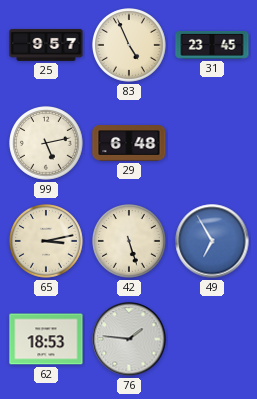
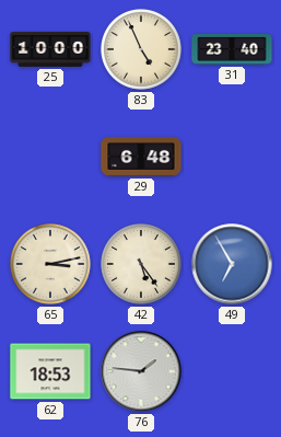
25: 9:57 -> 10:00 (50, 49)
31: 23:45 -> 23:40 (232, 50)
99: 5:13 -> none (47, 144)
42: 5:27 -> 5:24 (142, 265)
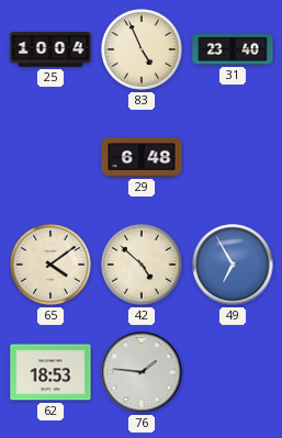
25: 10:00 -> 10:04 (50, 49)
65: 3:13 -> 4:09 (52, 266)
42: 5:24 -> 4:52 (143, 266)
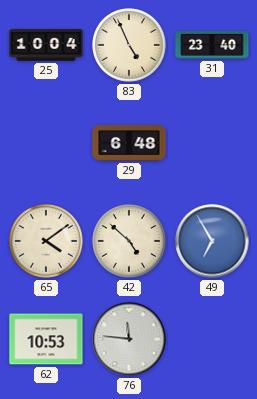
62: 18:53 -> 10:53 (46, 339)
76: 1:46 -> 11:46 (129, 339)
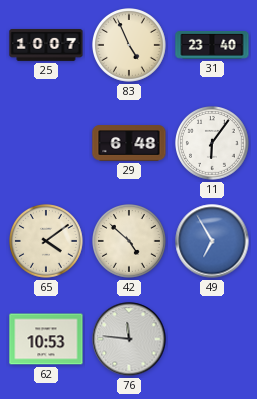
25: 10:04 -> 10:07 (46, 45)
11: none -> 6:06 (213, 144)
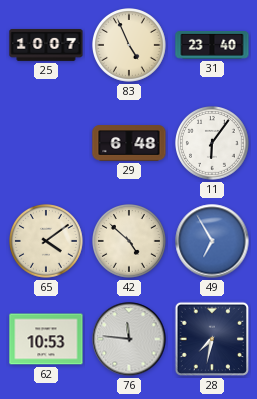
28: none -> 7:32 (212, 339)
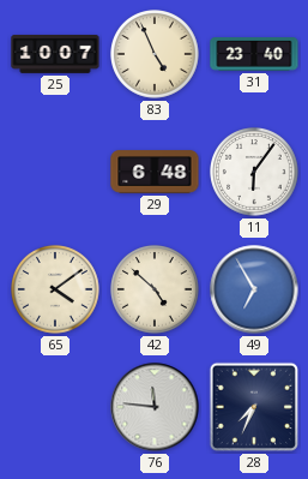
62: 10:53 -> none (46, 339)
28: 7:32 -> 7:34 (254, 407)
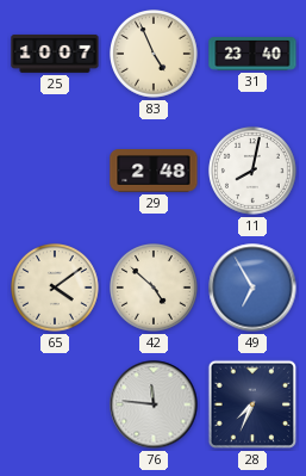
29: 6:48 -> 2:48 (154, 171)
11: 6:06 -> 8:02 (254, 172)
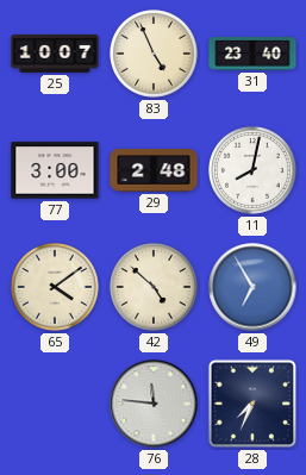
77: none -> 3:00 (55, 170)
